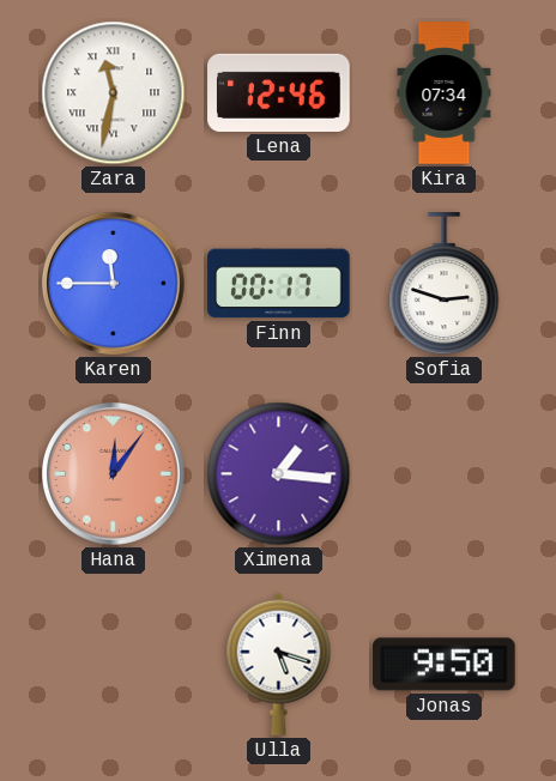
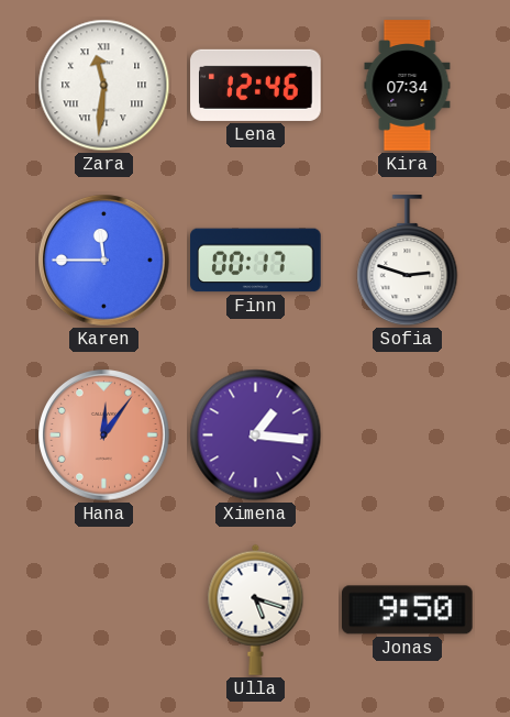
Zara: 11:32 -> 11:31 (104, 86)
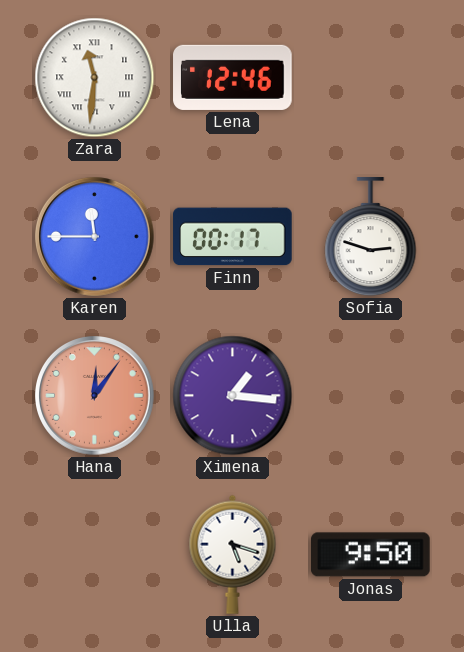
Kira: 07:34 -> none (408, 86)
